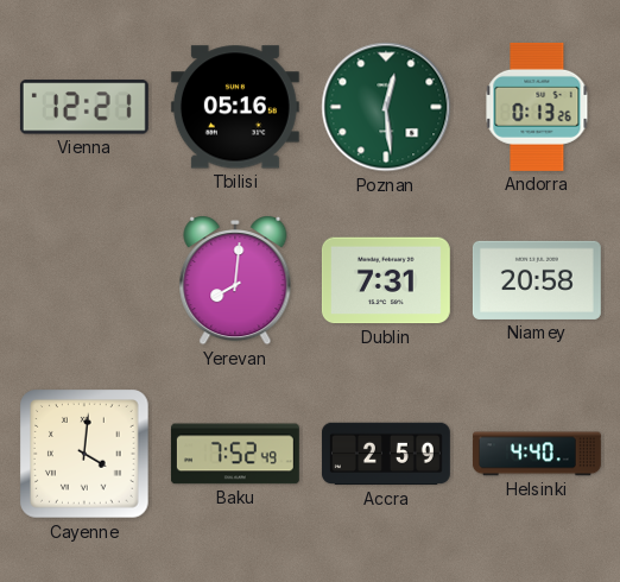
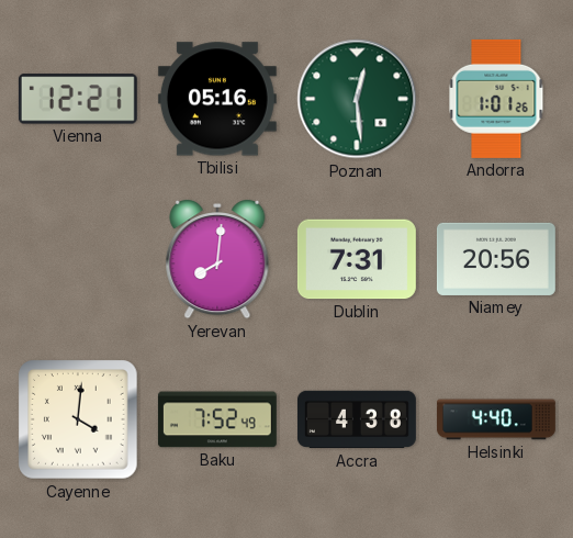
Andorra: 0:13 -> 1:01 (496, 99)
Niamey: 20:58 -> 20:56 (496, 259)
Accra: 2:59 -> 4:38 (357, 419)
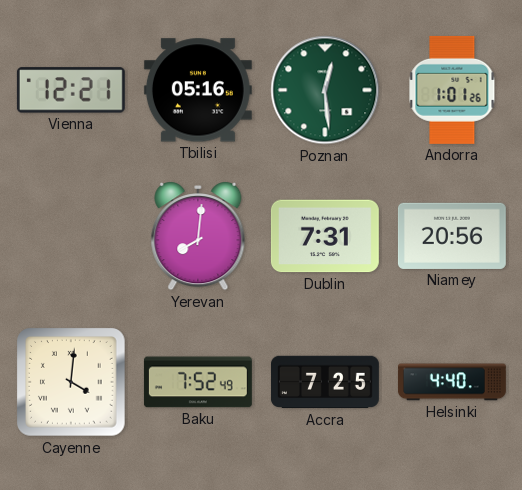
Accra: 4:38 -> 7:25 (325, 382)
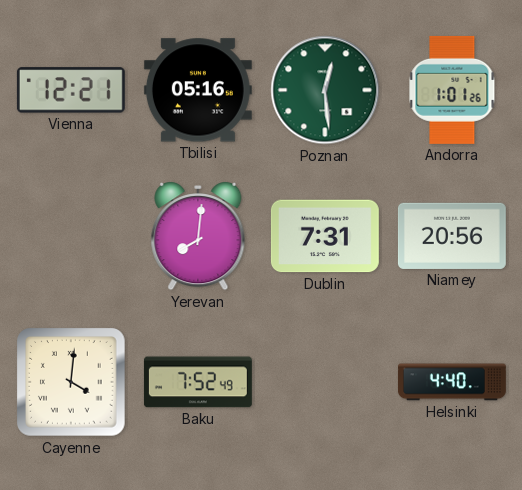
Accra: 7:25 -> none (325, 382)
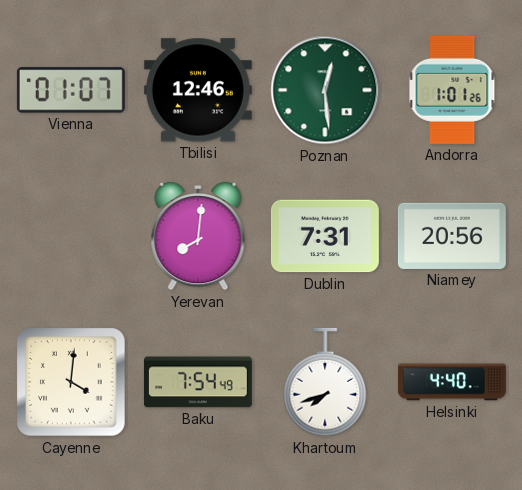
Vienna: 12:21 -> 01:07 (71, 90)
Tbilisi: 05:16 -> 12:46 (198, 90)
Baku: 7:52 -> 7:54 (198, 382)
Khartoum: none -> 7:42 (325, 382)
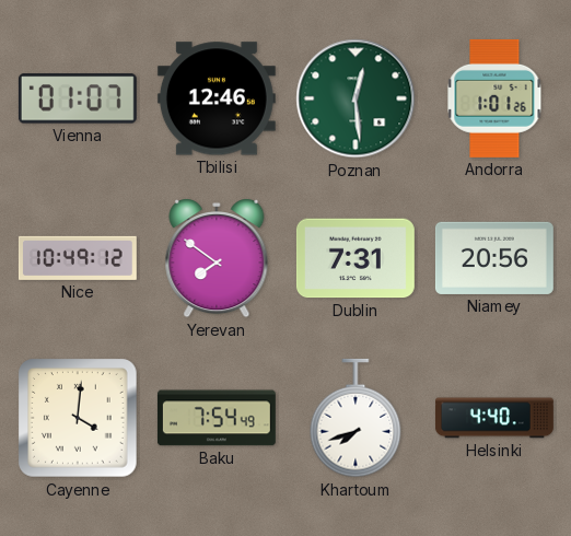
Nice: none -> 10:49 (78, 258)
Yerevan: 8:01 -> 7:51 (217, 259)
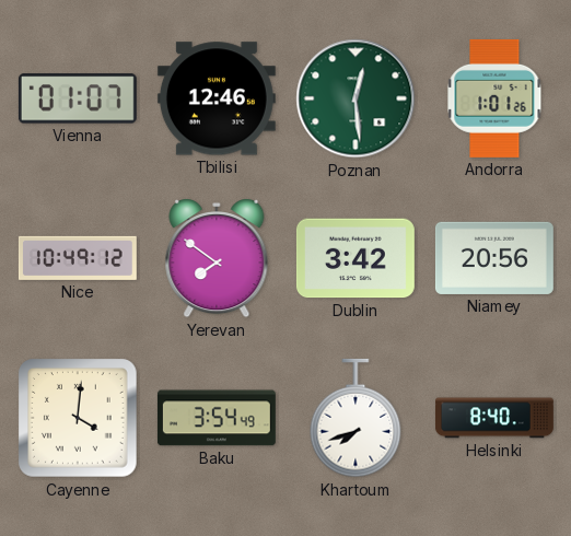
Dublin: 7:31 -> 3:42 (356, 258)
Baku: 7:54 -> 3:54 (217, 418)
Helsinki: 4:40 -> 8:40 (494, 418)
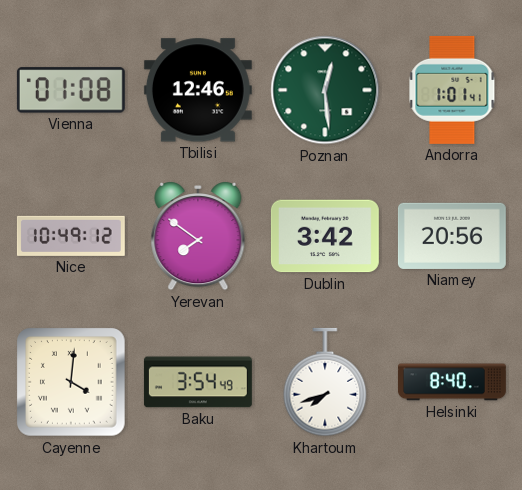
Vienna: 01:07 -> 01:08 (71, 90)
Andorra: 1:01:26 -> 1:01:41 (452, 90)
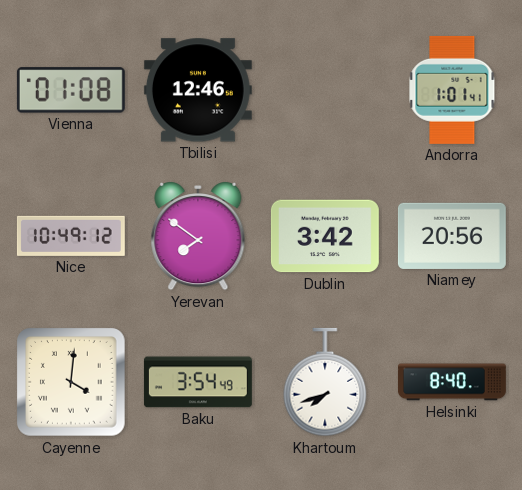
Poznan: 12:29 -> none (325, 90)
